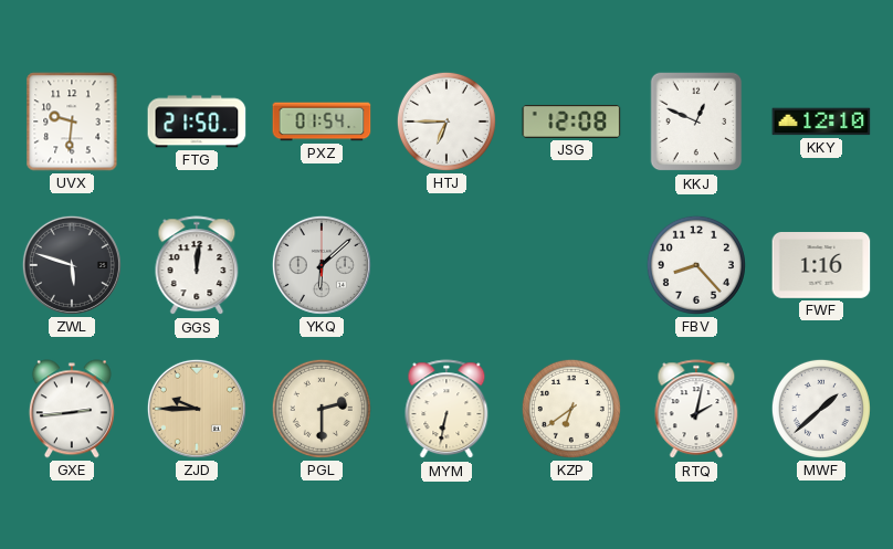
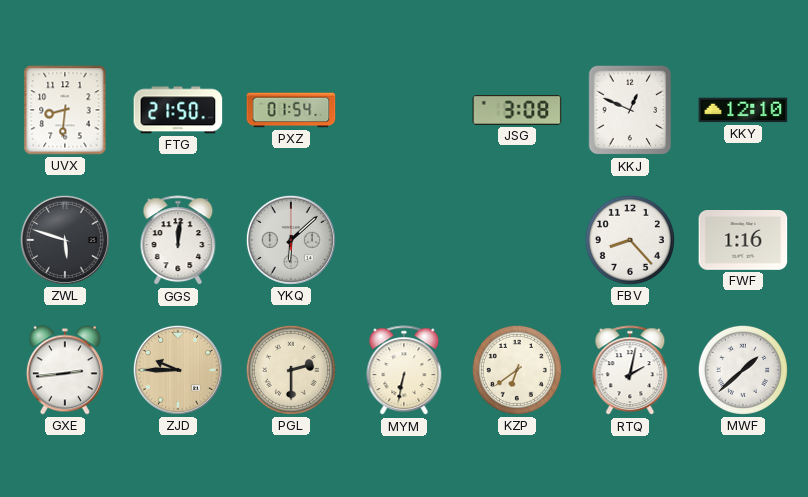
UVX: 9:31 -> 8:31 (65, 110)
HTJ: 6:45 -> none (446, 122)
JSG: 12:08 -> 3:08 (517, 111)
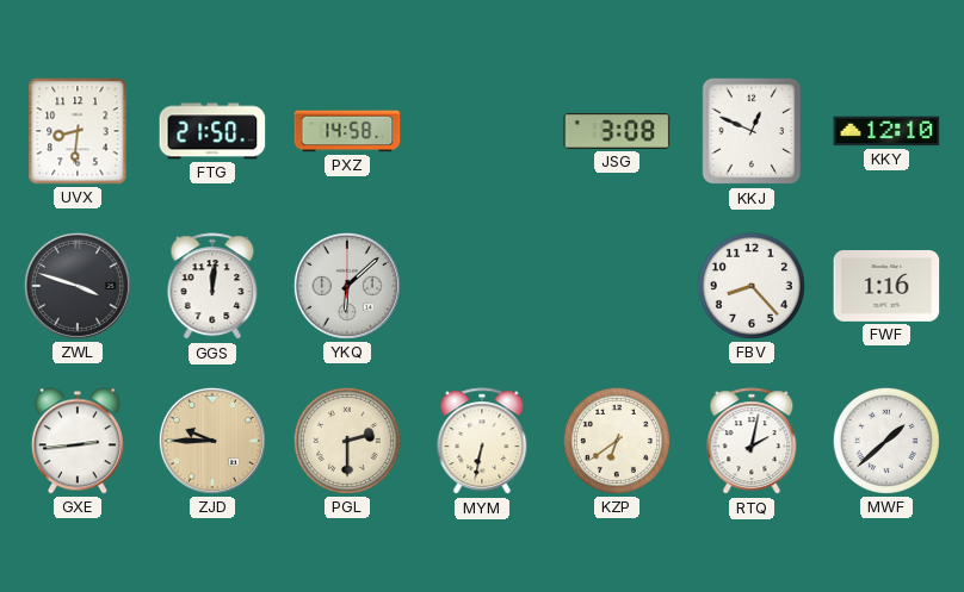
PXZ: 01:54 -> 14:58 (347, 131)
ZWL: 5:48 -> 3:48 (78, 286)
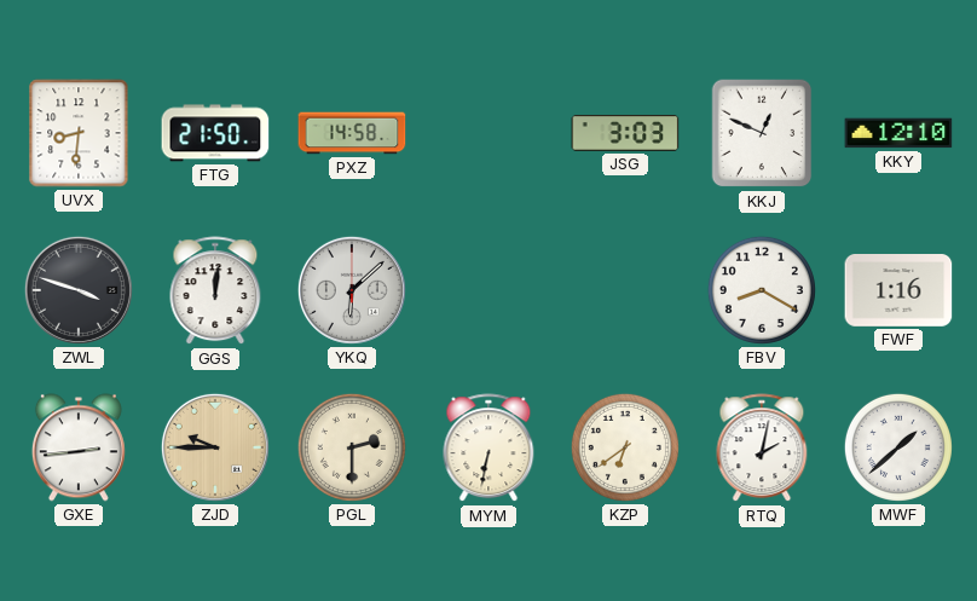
JSG: 3:08 -> 3:03 (625, 134)
FBV: 8:23 -> 8:20 (762, 290)
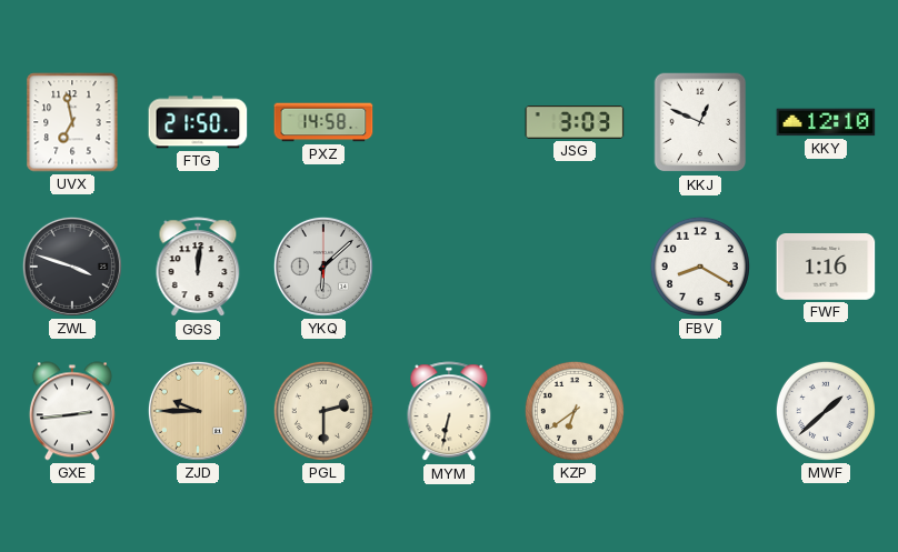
UVX: 8:31 -> 6:58 (72, 122)
RTQ: 2:02 -> none (762, 449)
